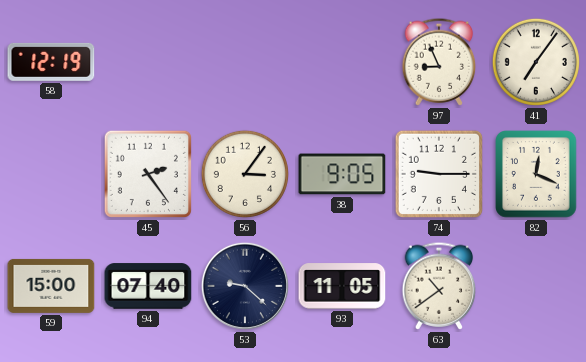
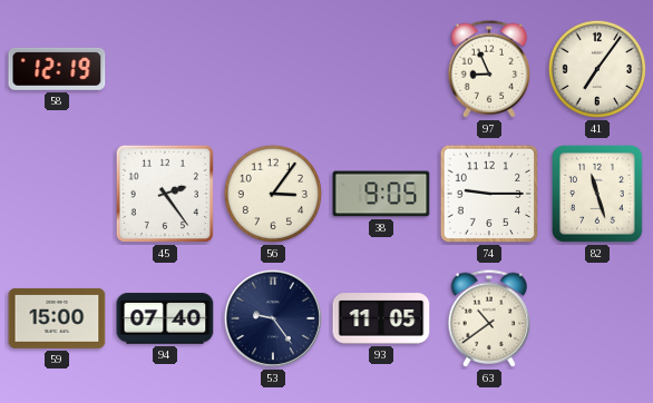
82: 12:19 -> 11:27 (598, 194)
53: 9:22 -> 9:24 (273, 318)
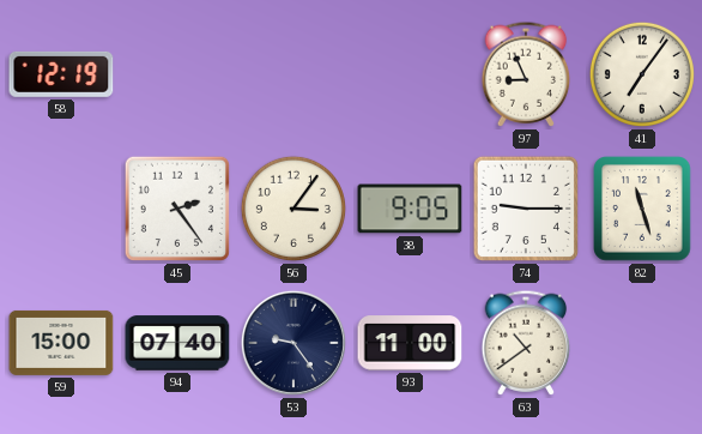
93: 11:05 -> 11:00 (410, 343)
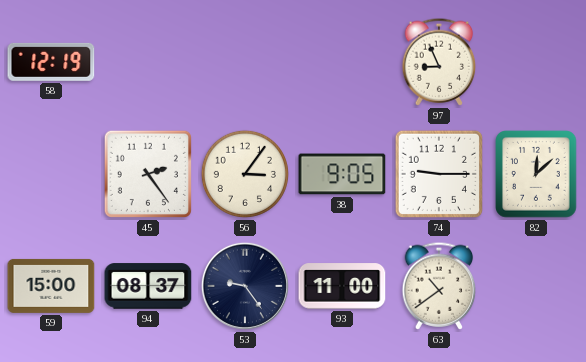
41: 7:06 -> none (642, 74)
82: 11:27 -> 12:08 (537, 174)
94: 07:40 -> 08:37 (148, 286)
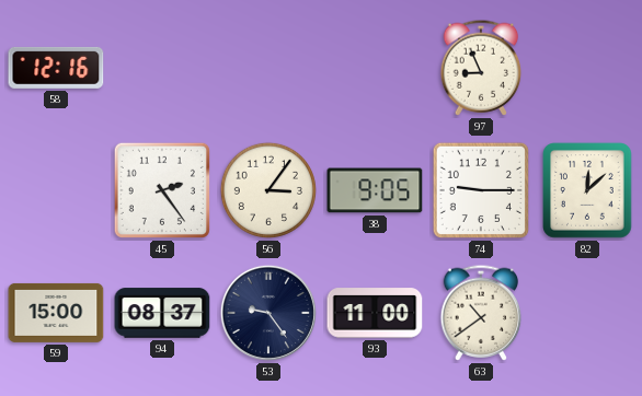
58: 12:19 -> 12:16 (56, 68)
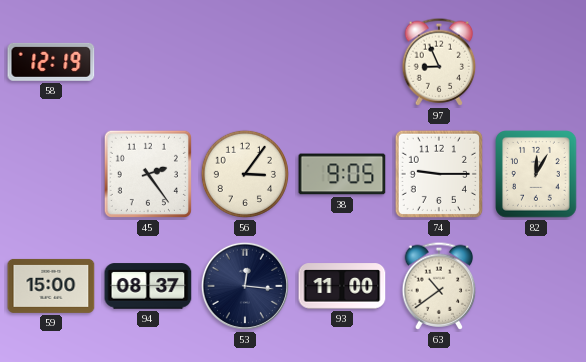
58: 12:16 -> 12:19 (51, 62)
82: 12:08 -> 12:05 (537, 174)
53: 9:24 -> 12:16 (245, 286)
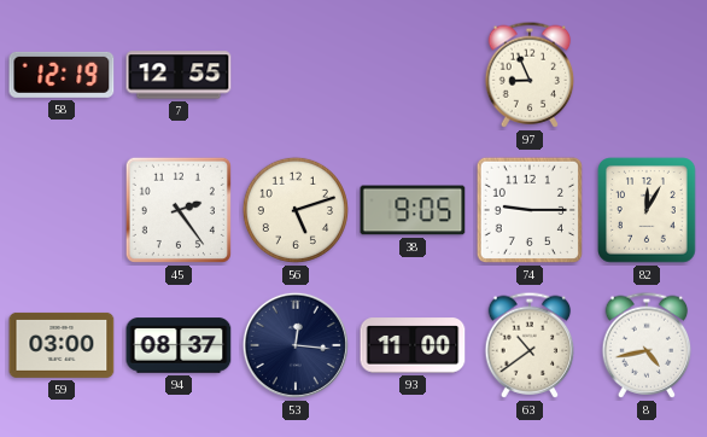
7: none -> 12:55 (179, 75)
56: 3:06 -> 5:12 (296, 210)
59: 15:00 -> 03:00 (62, 345)
8: none -> 4:43 (647, 345)
